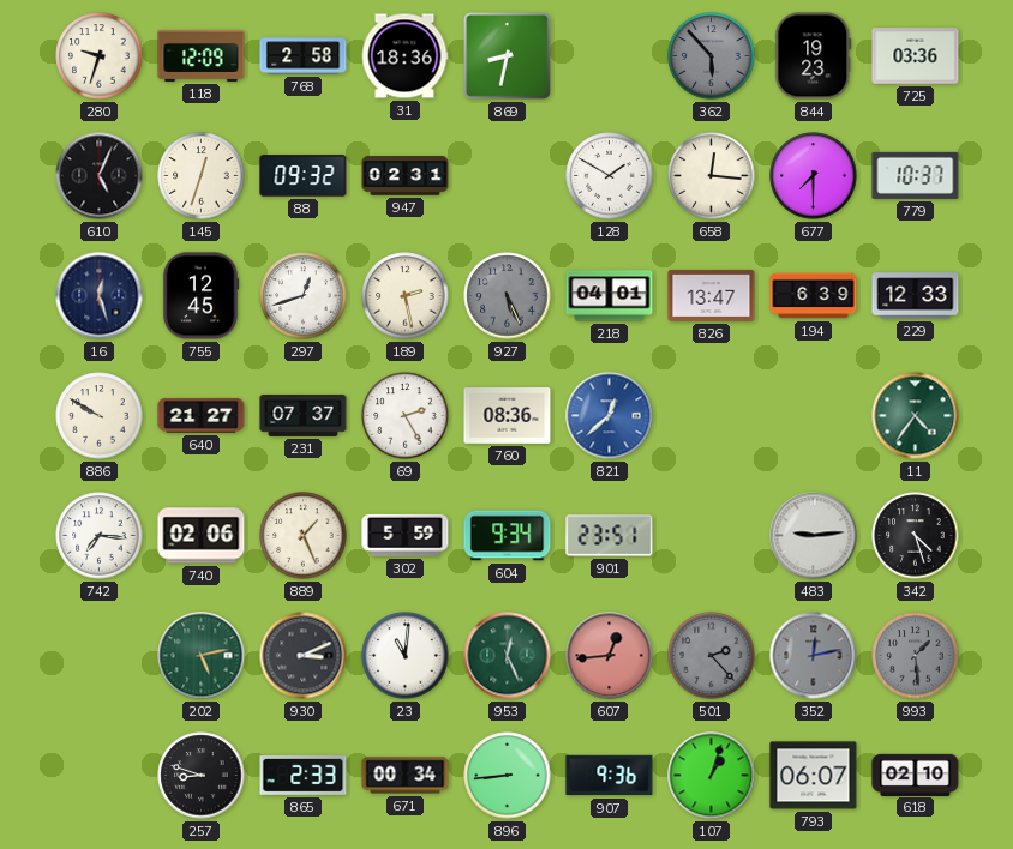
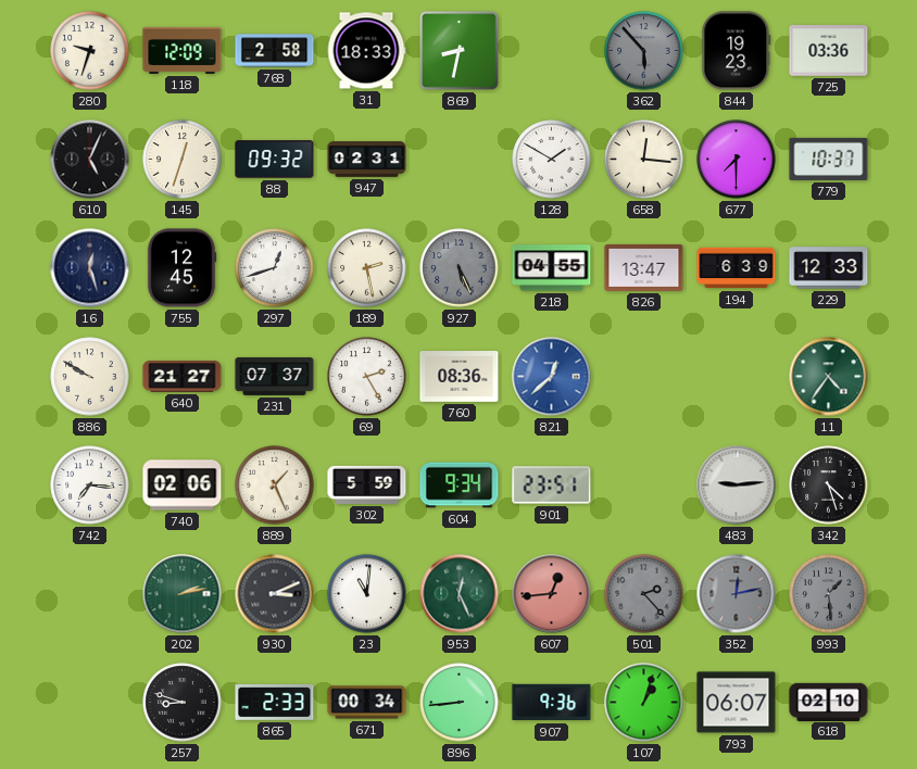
31: 18:36 -> 18:33 (366, 51)
218: 04:01 -> 04:55 (552, 268)
202: 5:13 -> 2:13 (183, 594)
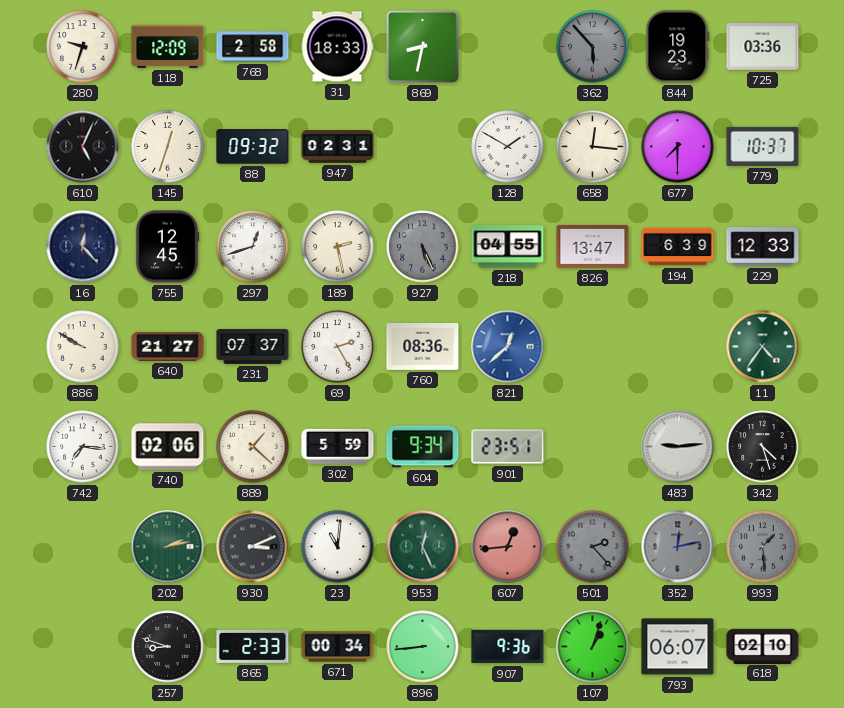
16: 12:27 -> 12:23 (83, 247)
889: 1:26 -> 1:22 (253, 447)
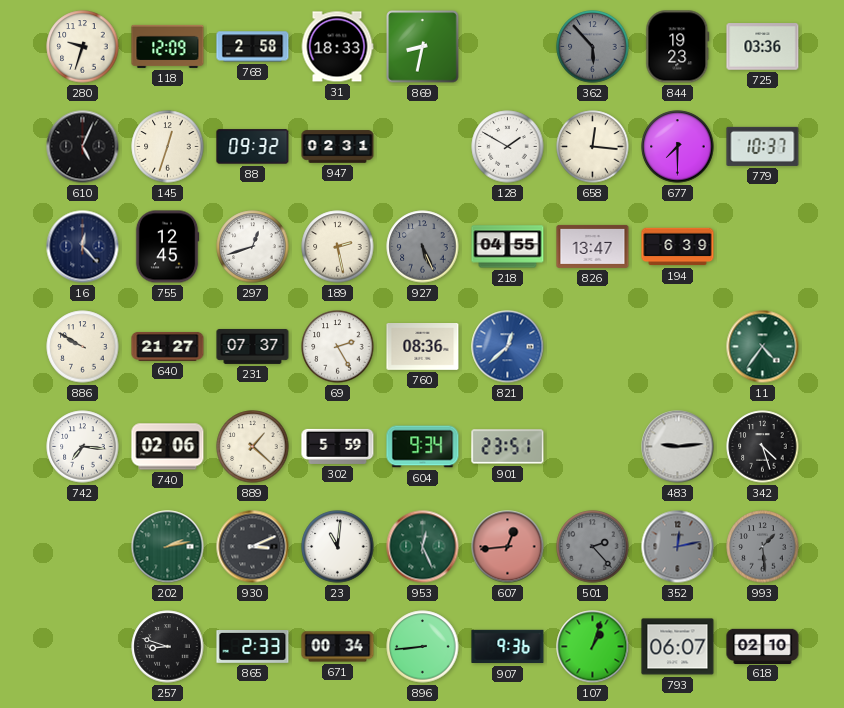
229: 12:33 -> none (763, 247)
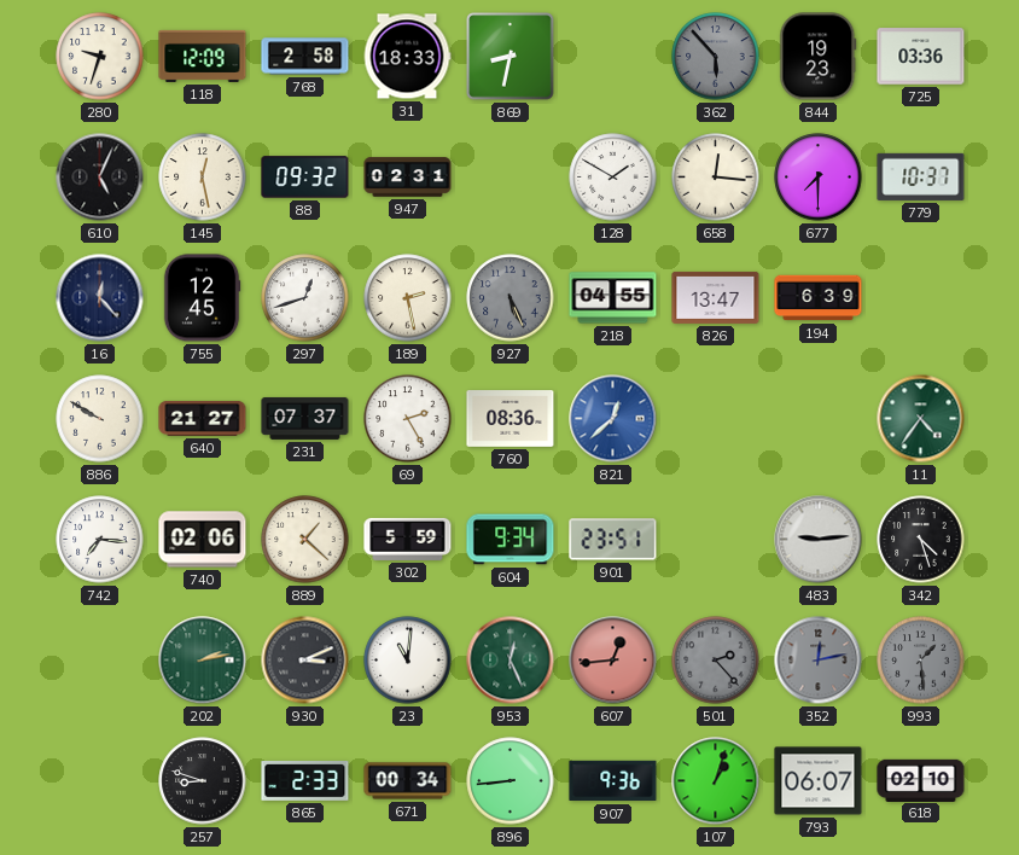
145: 12:33 -> 12:28 (203, 178)
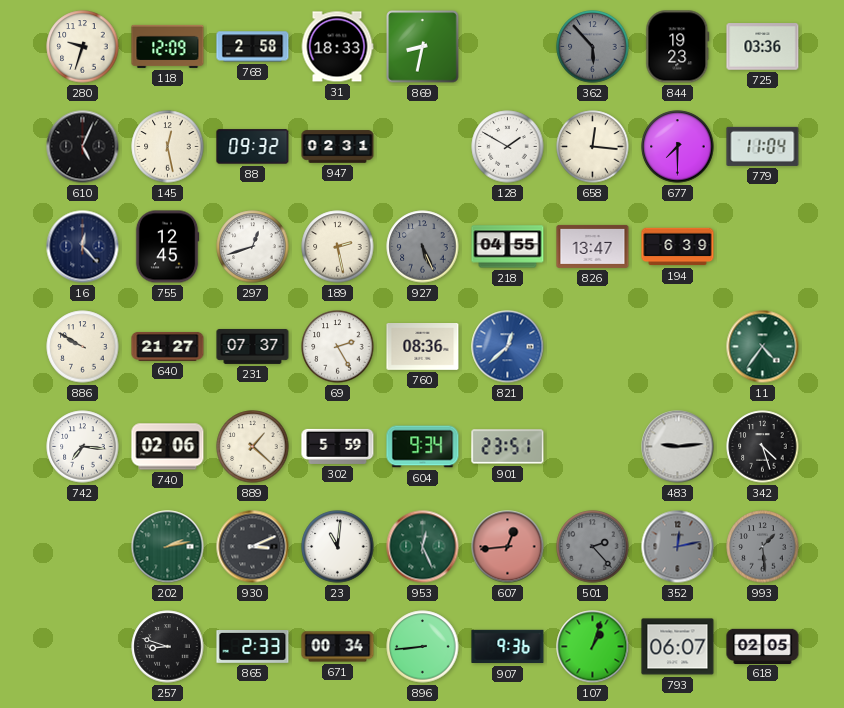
779: 10:37 -> 11:04 (763, 146)
618: 02:10 -> 02:05 (763, 646)
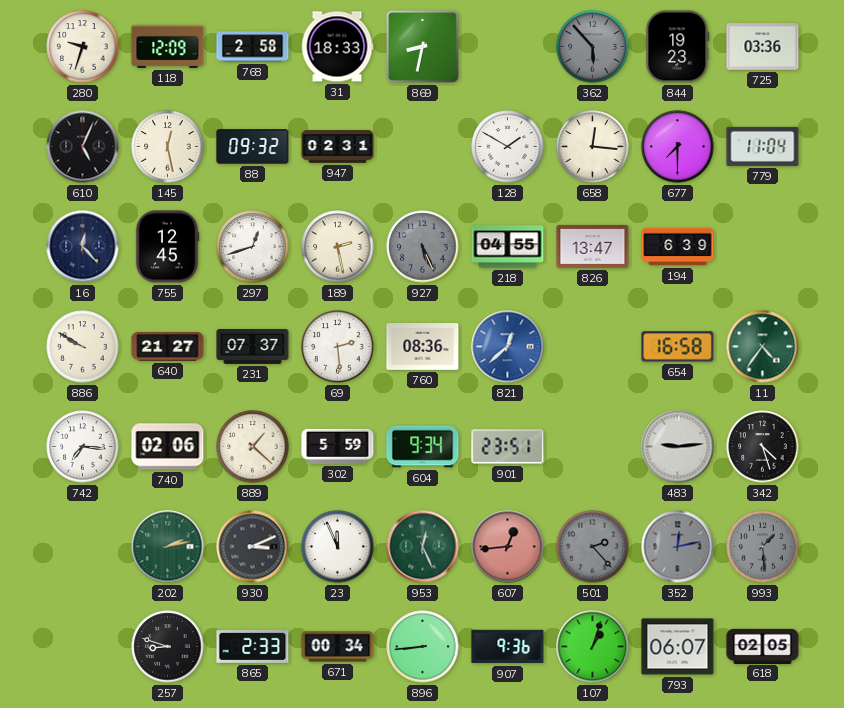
69: 2:25 -> 2:29 (338, 347)
654: none -> 16:58 (678, 347)
23: 11:01 -> 11:56 (338, 547)
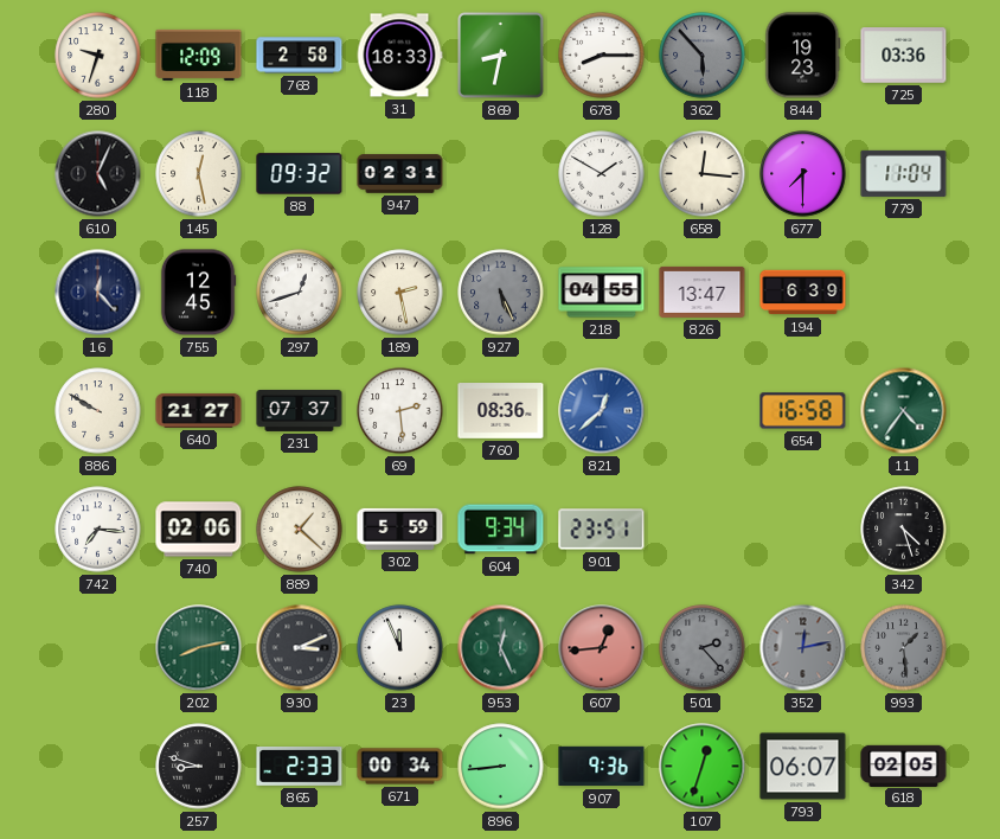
678: none -> 8:15 (602, 56)
483: 9:14 -> none (678, 447)
202: 2:13 -> 8:13 (199, 648)
107: 1:03 -> 12:33 (703, 767)
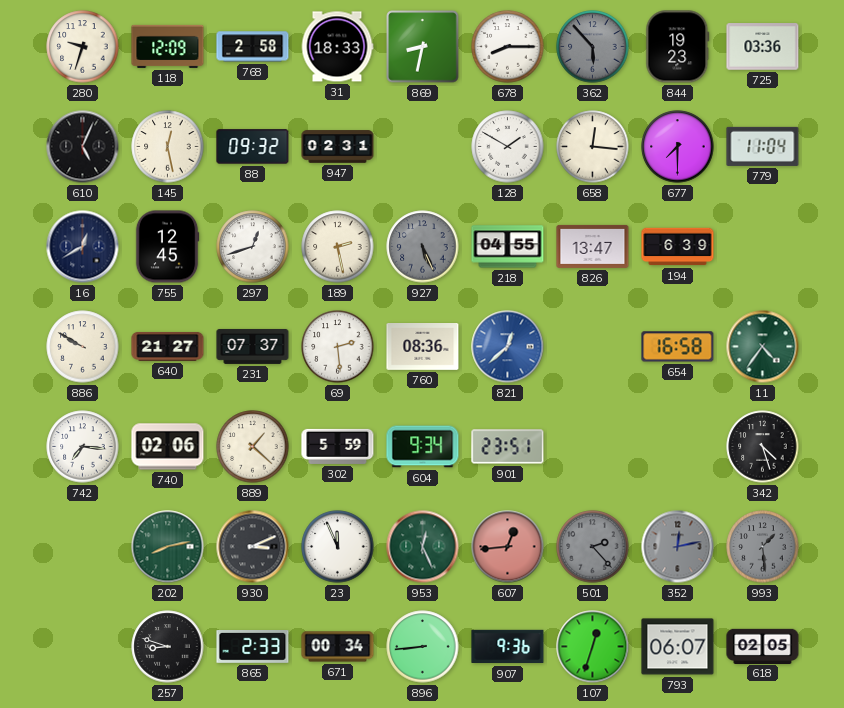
16: 12:23 -> 12:40 (83, 247)
